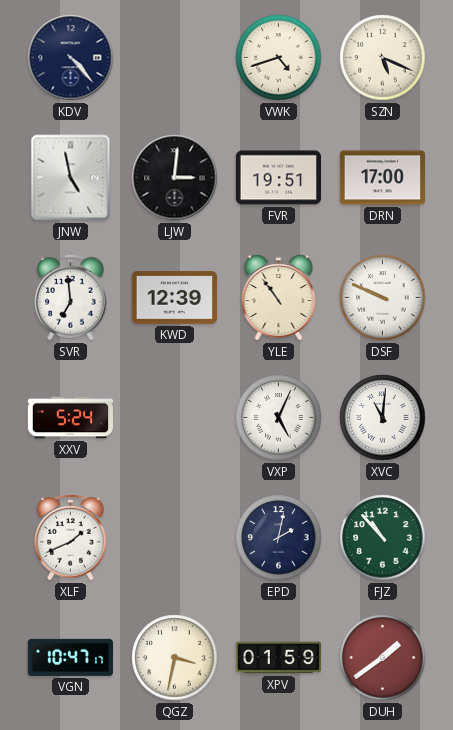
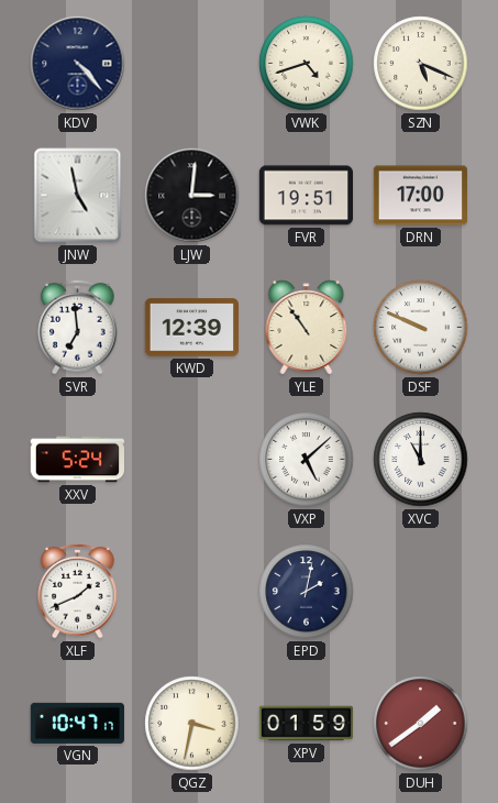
VXP: 5:04 -> 5:08 (307, 460)
XVC: 11:01 -> 11:00 (421, 460)
FJZ: 10:53 -> none (383, 538)
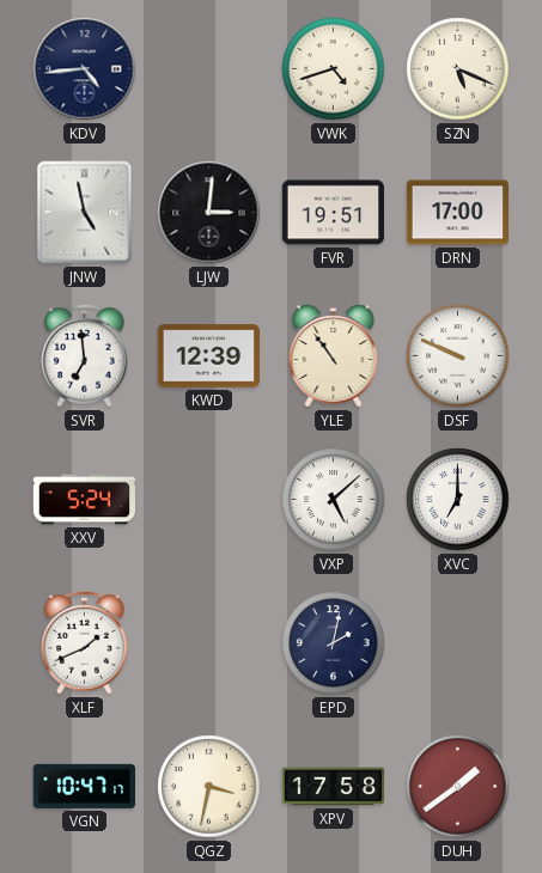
KDV: 4:23 -> 4:44 (85, 69)
XVC: 11:00 -> 7:00 (458, 500)
XPV: 01:59 -> 17:58 (334, 787)
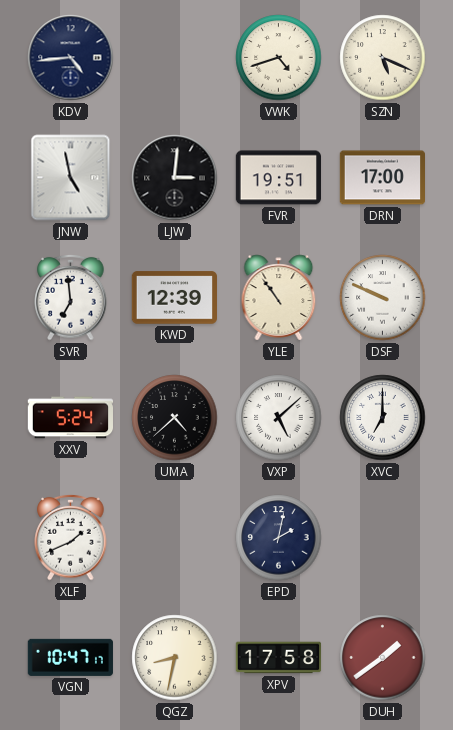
UMA: none -> 4:38 (175, 418)
QGZ: 3:32 -> 8:32 (175, 658)
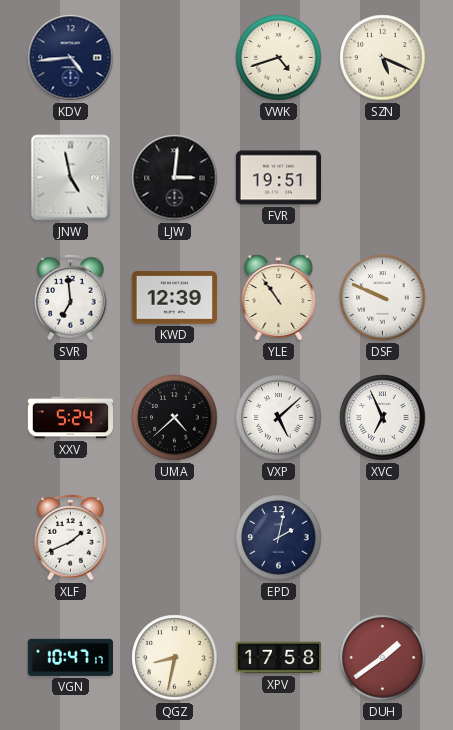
DRN: 17:00 -> none (382, 178)
XVC: 7:00 -> 6:56 (383, 418)
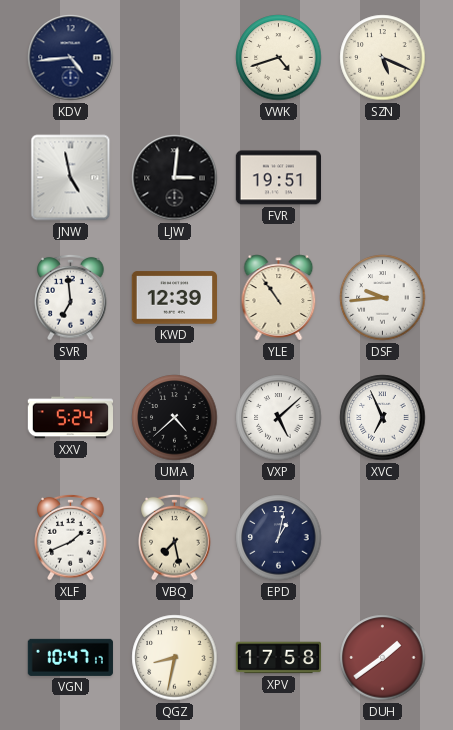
DSF: 9:49 -> 9:44 (383, 298)
VBQ: none -> 7:28 (175, 537)
EPD: 2:02 -> 1:02 (279, 538)
